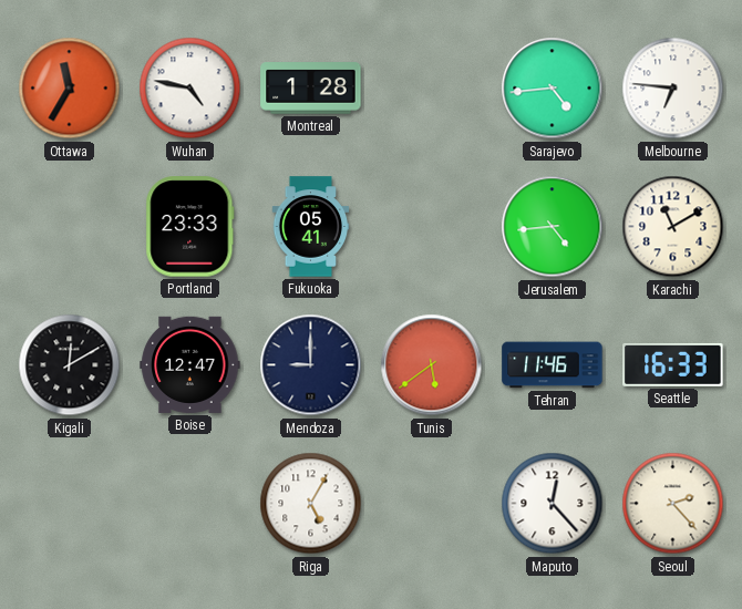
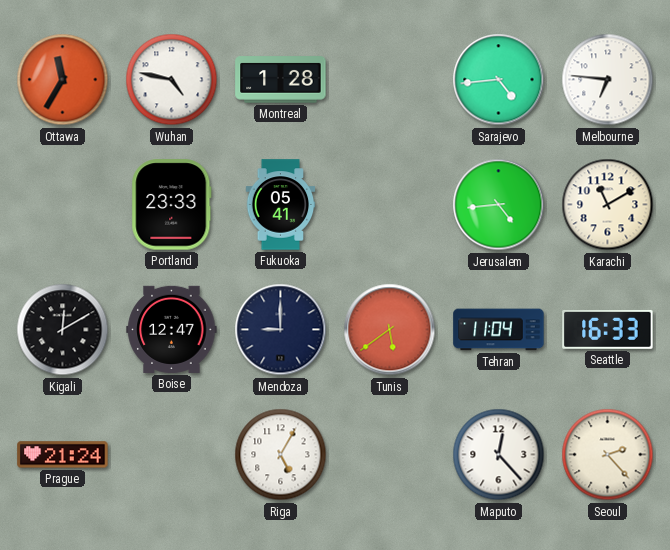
Tehran: 11:46 -> 11:04 (499, 330)
Prague: none -> 21:24 (63, 455)
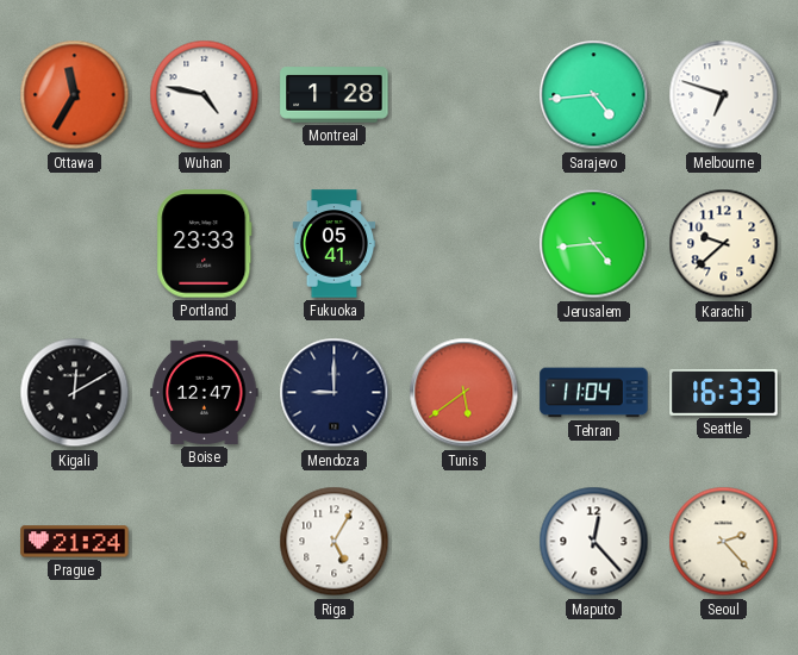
Melbourne: 6:46 -> 6:48 (724, 95)
Karachi: 11:10 -> 9:38 (724, 244)
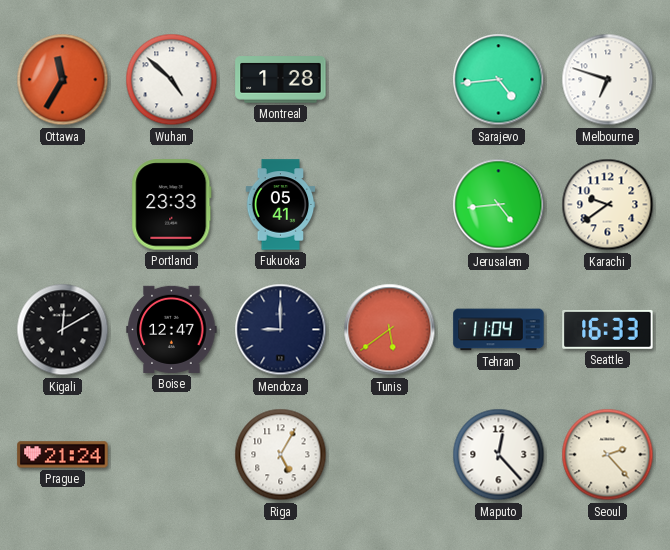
Wuhan: 4:47 -> 4:52 (172, 80)
Karachi: 9:38 -> 9:39 (608, 205)
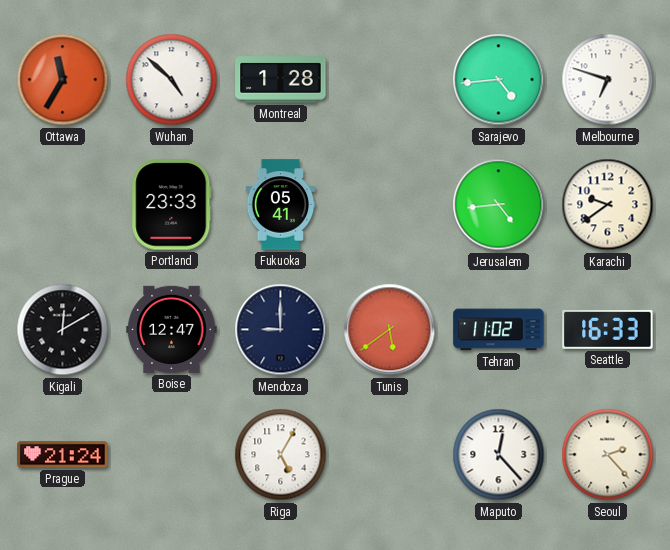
Tehran: 11:04 -> 11:02 (499, 330)
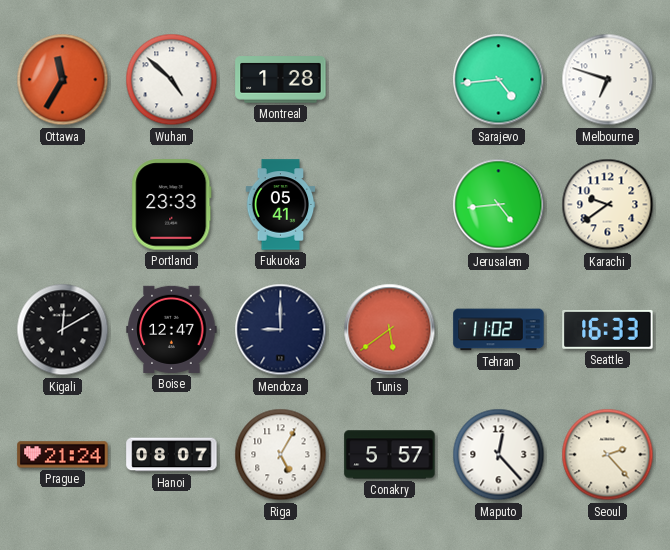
Hanoi: none -> 08:07 (172, 455)
Conakry: none -> 5:57 (390, 455)
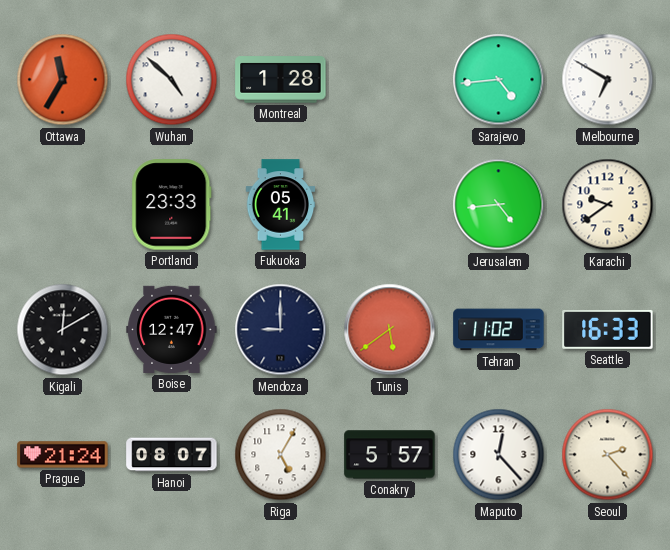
Melbourne: 6:48 -> 6:50 (608, 80)
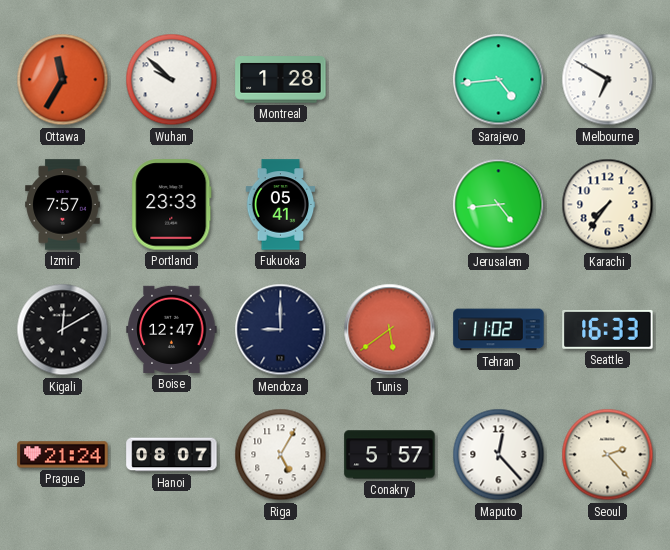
Wuhan: 4:52 -> 9:52 (172, 80)
Izmir: none -> 7:57 (63, 205)
Karachi: 9:39 -> 7:36 (608, 205)
